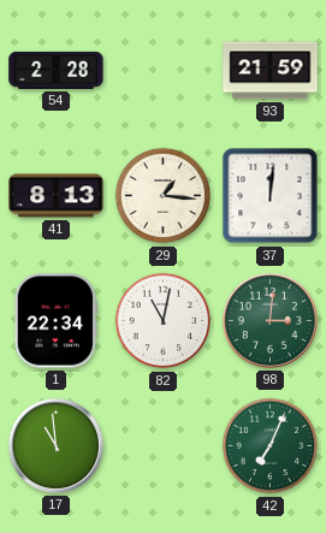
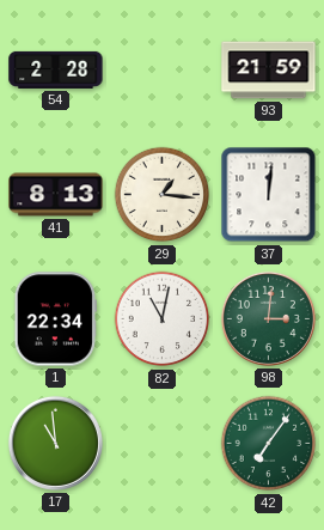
42: 7:04 -> 7:06 (269, 444)
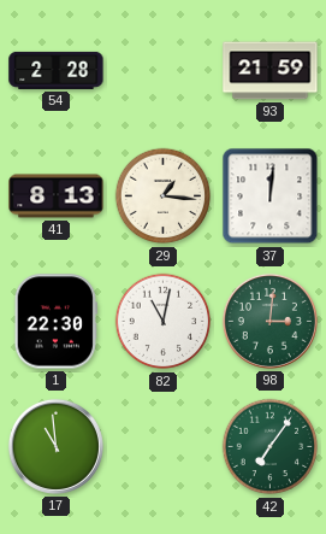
1: 22:34 -> 22:30 (55, 322)
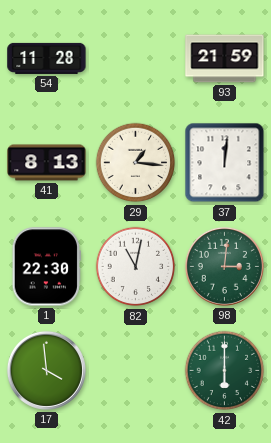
54: 2:28 -> 11:28 (47, 58)
17: 10:59 -> 3:59 (46, 370)
42: 7:06 -> 6:00 (225, 371)
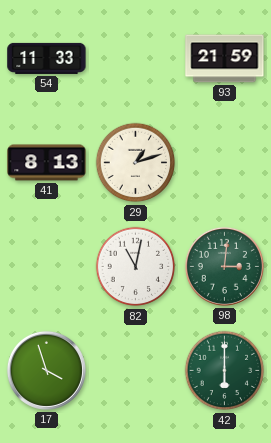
54: 11:28 -> 11:33 (47, 58)
29: 1:16 -> 1:12 (136, 163)
37: 12:01 -> none (225, 163)
1: 22:30 -> none (46, 267)
17: 3:59 -> 3:57 (46, 370)
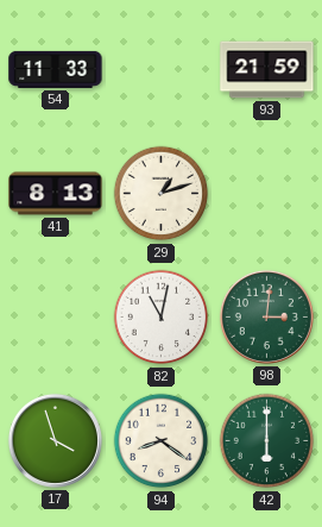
94: none -> 8:21 (162, 441)
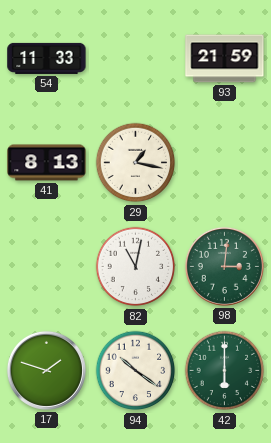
29: 1:12 -> 1:17 (136, 163)
17: 3:57 -> 1:48 (46, 370)
94: 8:21 -> 10:21 (136, 371)
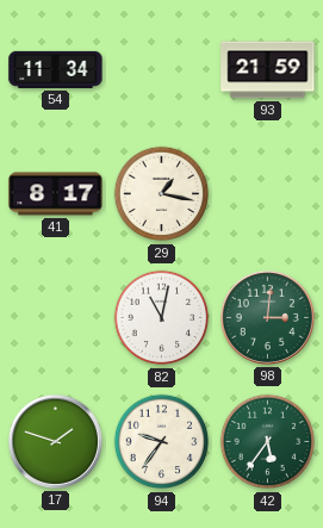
54: 11:33 -> 11:34 (56, 69)
41: 8:13 -> 8:17 (56, 194)
94: 10:21 -> 9:36 (162, 442)
42: 6:00 -> 5:36 (268, 442)
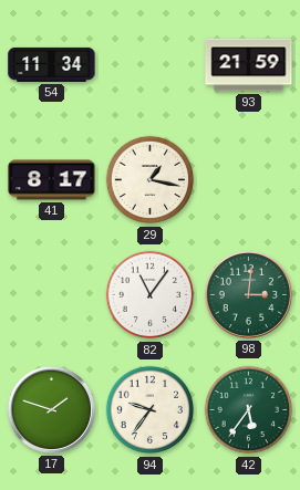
82: 11:02 -> 11:06 (151, 295)
